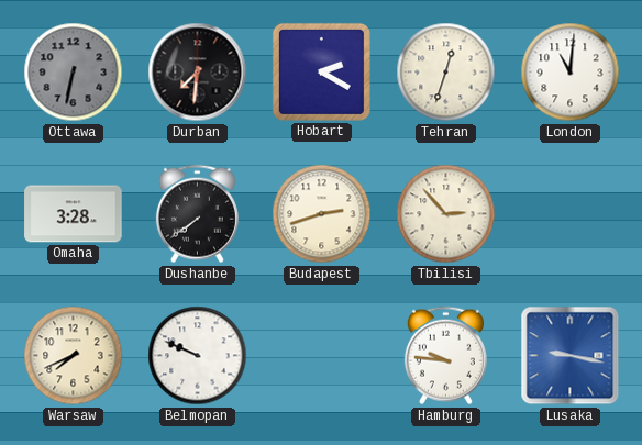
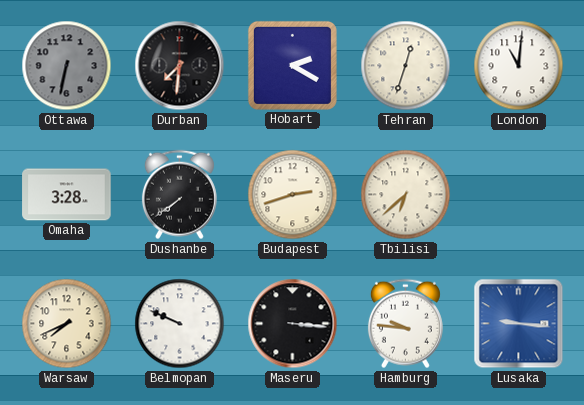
Tbilisi: 2:53 -> 6:38 (406, 195)
Maseru: none -> 3:16 (293, 324)
Lusaka: 9:17 -> 9:16 (519, 324)
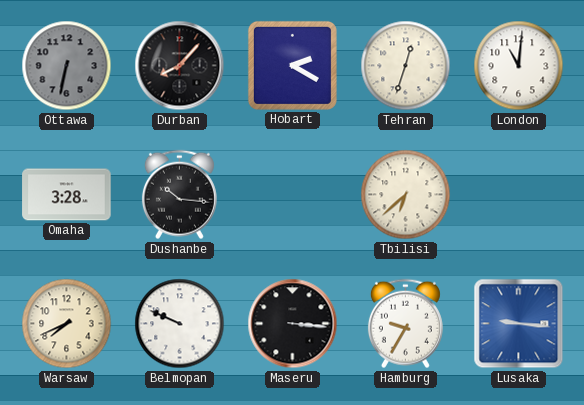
Durban: 7:31 -> 8:07 (180, 66)
Dushanbe: 7:39 -> 10:16 (179, 195)
Budapest: 2:42 -> none (293, 195)
Hamburg: 9:46 -> 9:35 (405, 324)
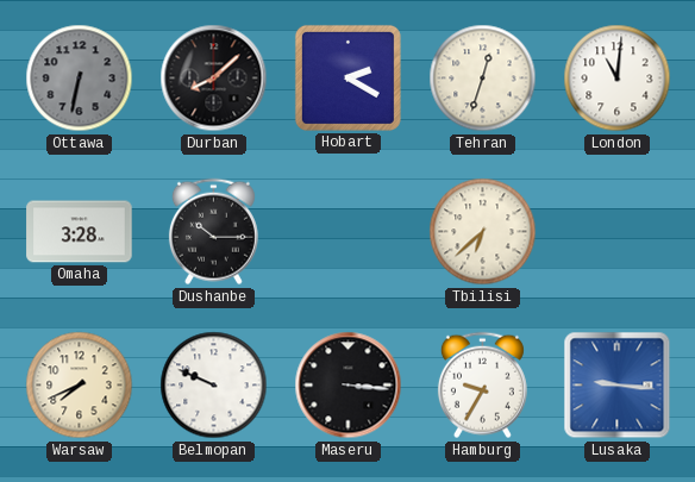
Durban: 8:07 -> 8:08 (214, 79)
Dushanbe: 10:16 -> 10:15 (213, 232)
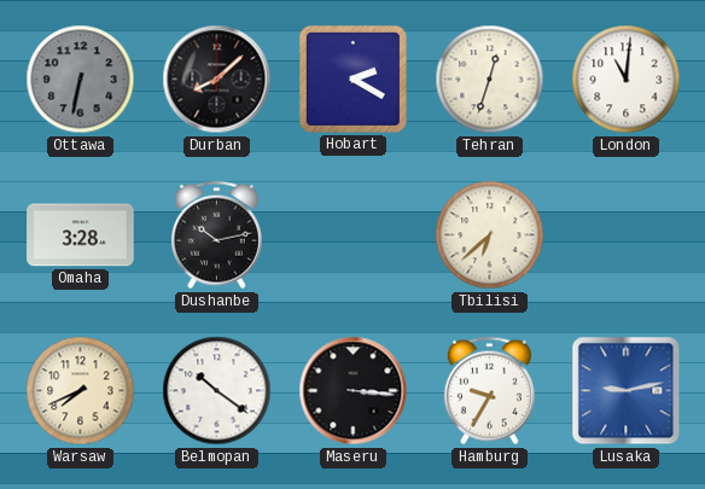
Dushanbe: 10:15 -> 10:13 (216, 235)
Belmopan: 9:49 -> 10:21 (217, 391)
Lusaka: 9:16 -> 9:13 (627, 391)
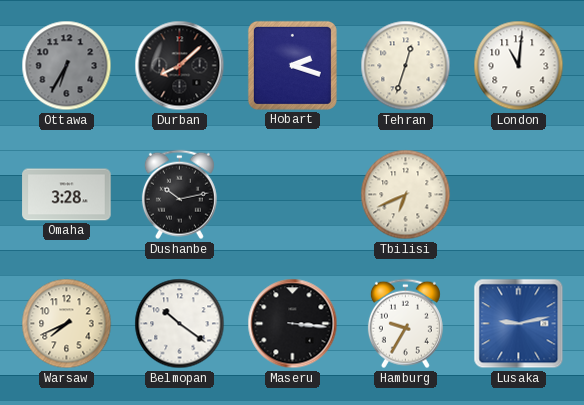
Ottawa: 6:32 -> 6:35 (67, 66)
Hobart: 2:20 -> 2:18 (292, 65)
Tbilisi: 6:38 -> 6:41 (406, 195)
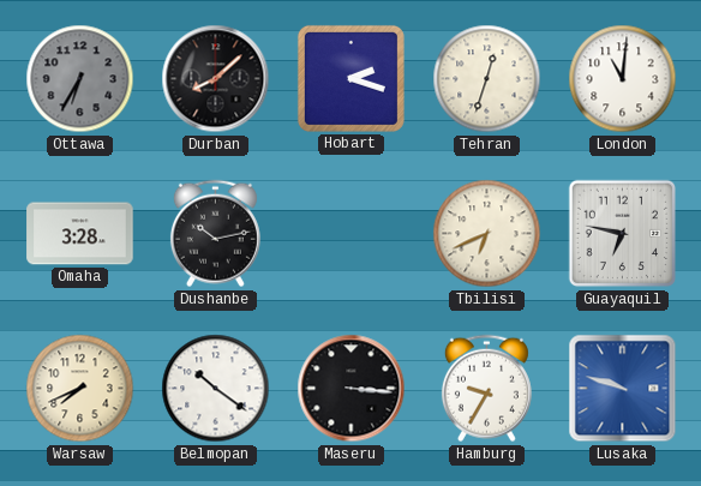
Guayaquil: none -> 6:47 (623, 234)
Lusaka: 9:13 -> 9:48 (623, 389)
